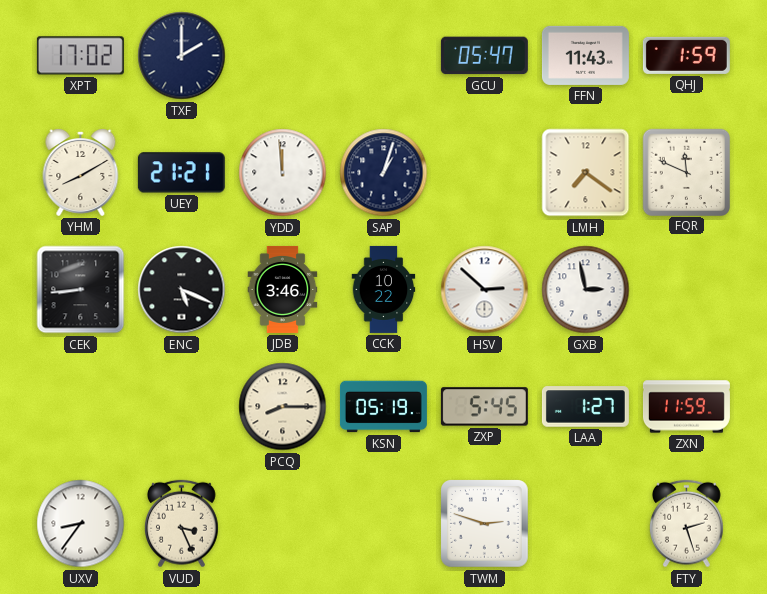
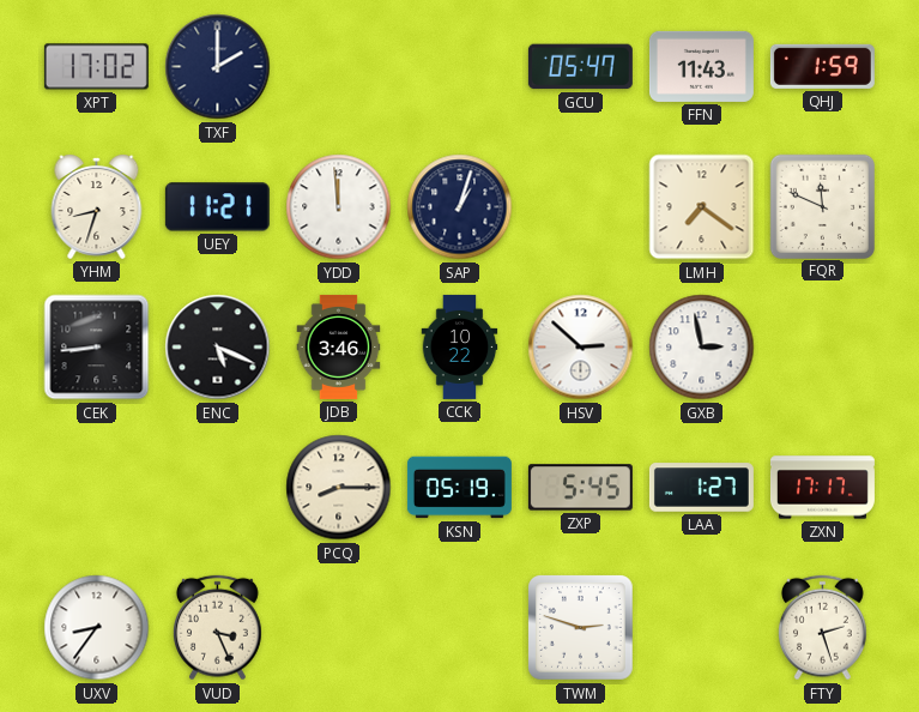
YHM: 8:10 -> 8:33 (97, 207)
UEY: 21:21 -> 11:21 (217, 207)
ZXN: 11:59 -> 17:17 (822, 488)
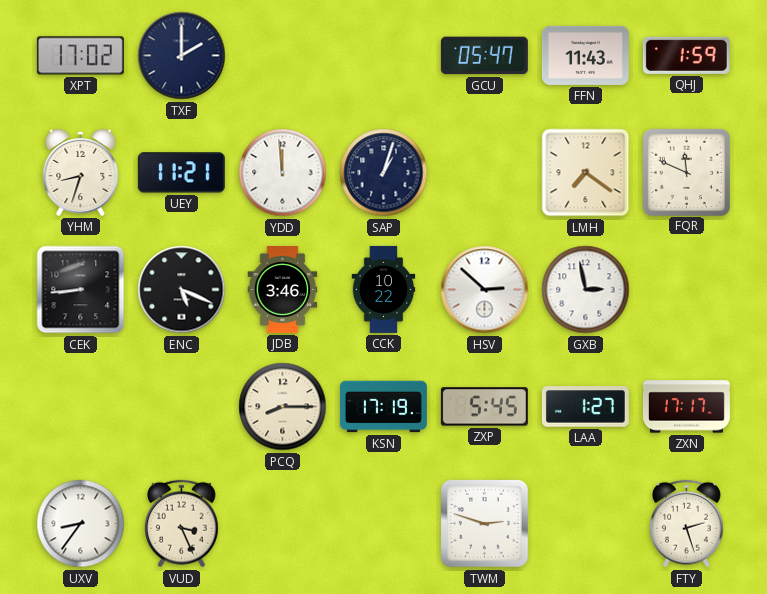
KSN: 05:19 -> 17:19 (383, 407)
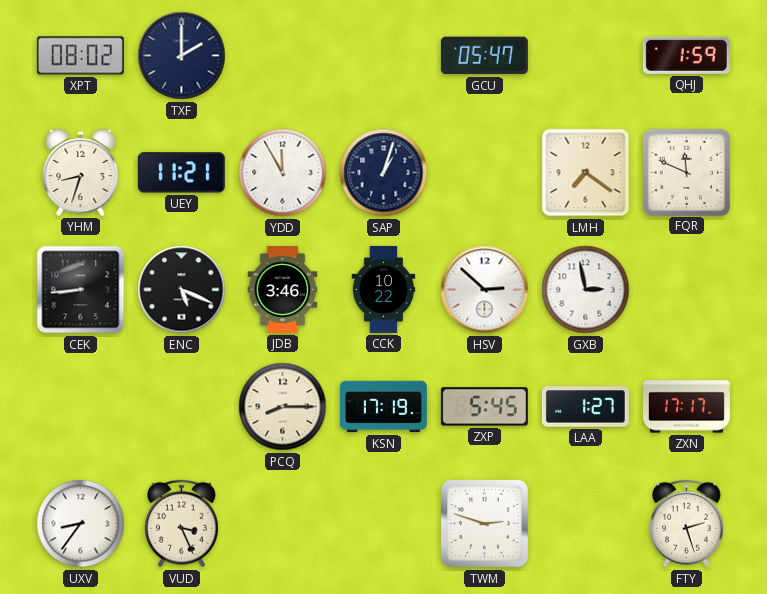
XPT: 17:02 -> 08:02 (80, 56)
FFN: 11:43 -> none (585, 55)
YDD: 11:59 -> 11:55 (283, 173)
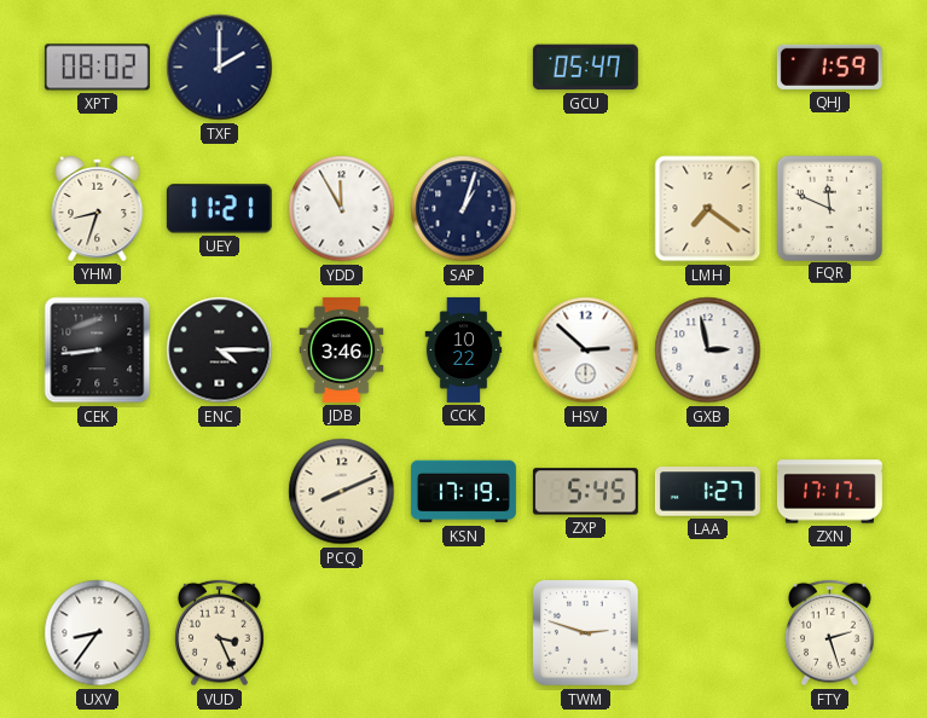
ENC: 5:19 -> 4:15 (220, 351)
PCQ: 8:15 -> 8:11 (342, 492)
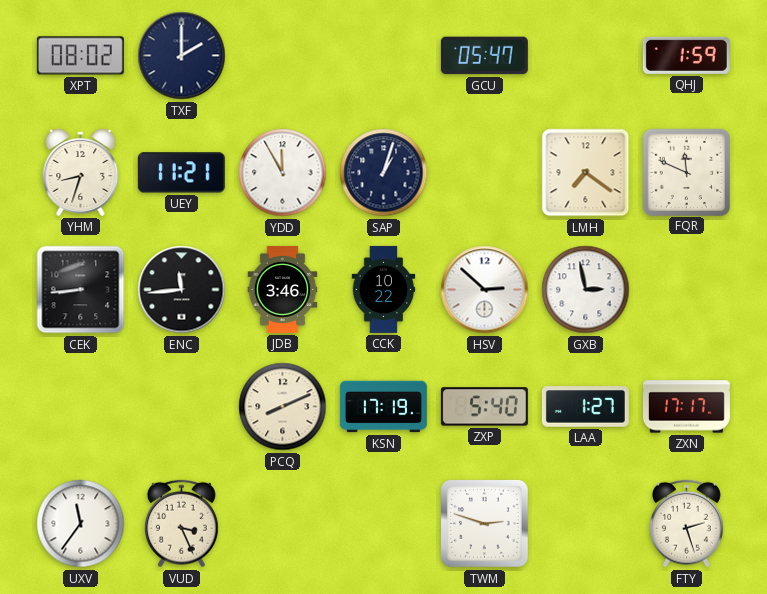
ENC: 4:15 -> 11:44 (182, 290)
ZXP: 5:45 -> 5:40 (484, 407)
UXV: 8:36 -> 11:36 (81, 524)
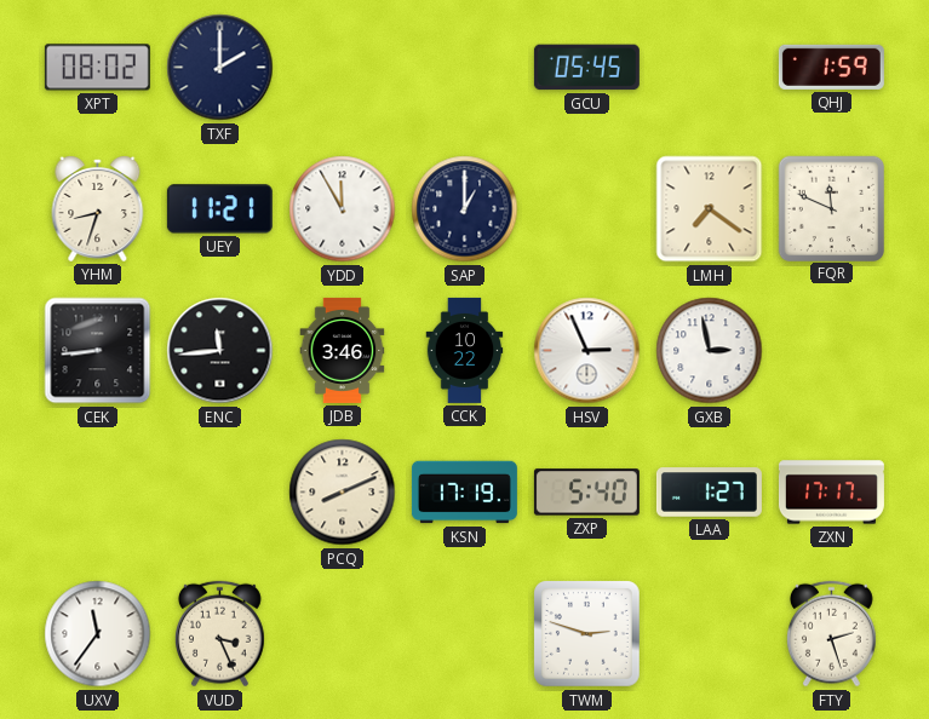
GCU: 05:47 -> 05:45 (586, 68)
SAP: 1:03 -> 1:00 (465, 209)
HSV: 2:52 -> 2:56 (587, 351)
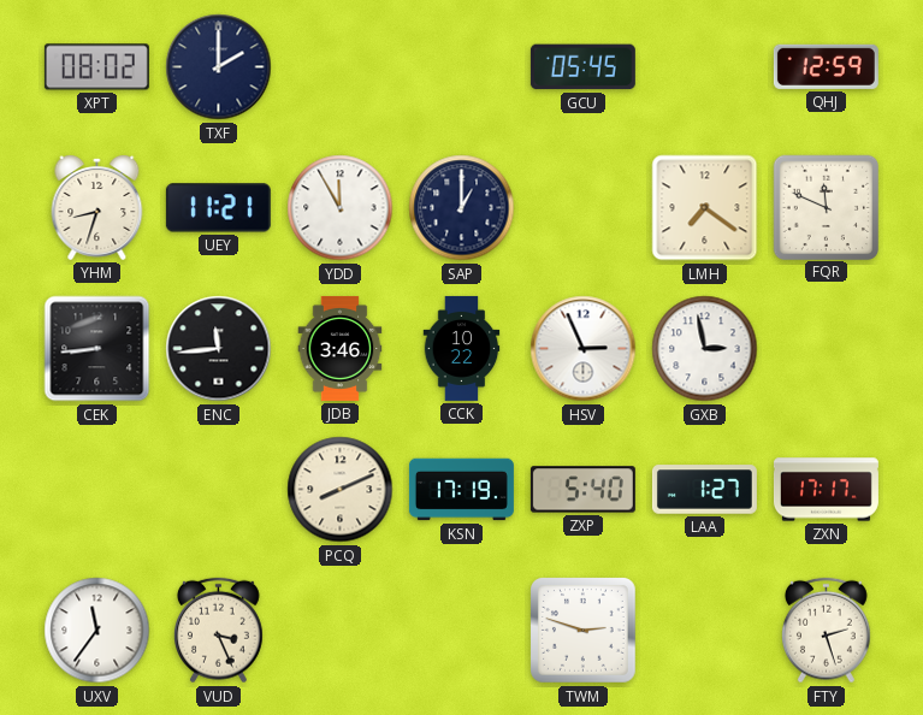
QHJ: 1:59 -> 12:59 (826, 66)
